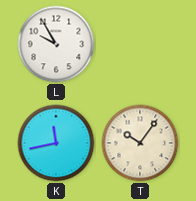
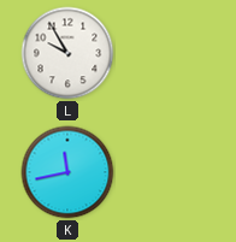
T: 10:06 -> none (140, 143)
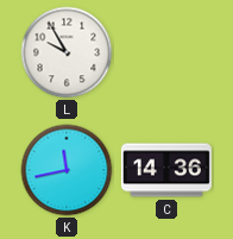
C: none -> 14:36 (166, 170)
